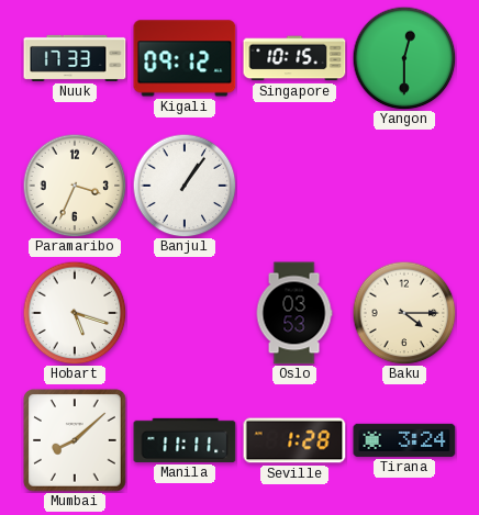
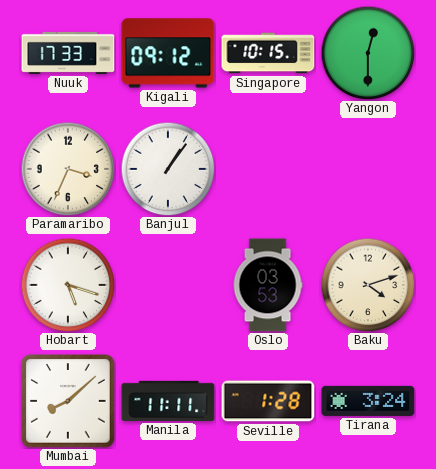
Baku: 4:15 -> 4:12 (368, 285)
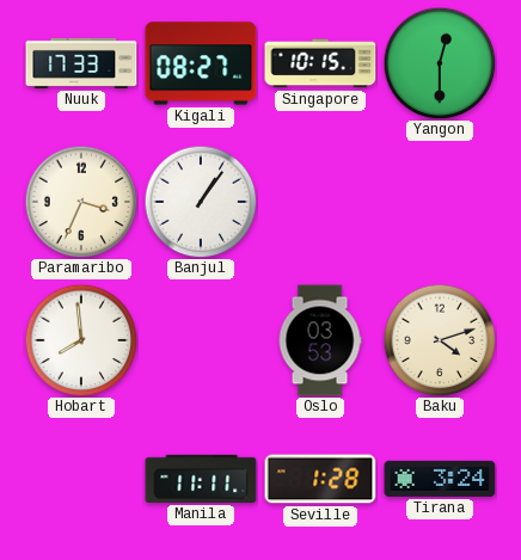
Kigali: 09:12 -> 08:27 (201, 63)
Hobart: 5:18 -> 7:59 (81, 340)
Mumbai: 8:08 -> none (68, 401)
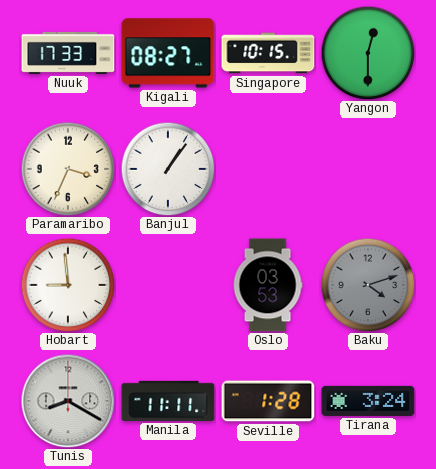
Hobart: 7:59 -> 8:59 (68, 285)
Baku dial: cream -> grey (368, 285)
Tunis: none -> 8:20 (68, 401)
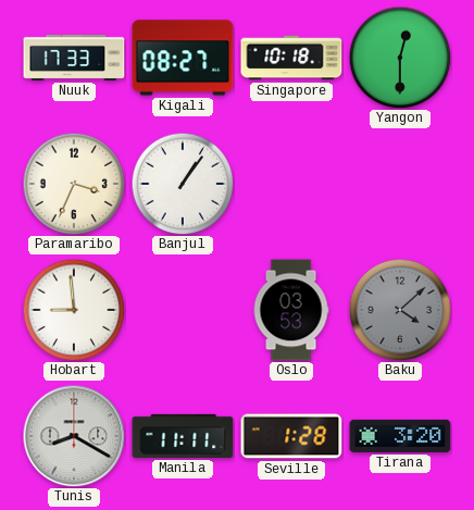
Singapore: 10:15 -> 10:18 (291, 58)
Baku: 4:12 -> 4:08 (400, 310)
Tirana: 3:24 -> 3:20 (400, 436)
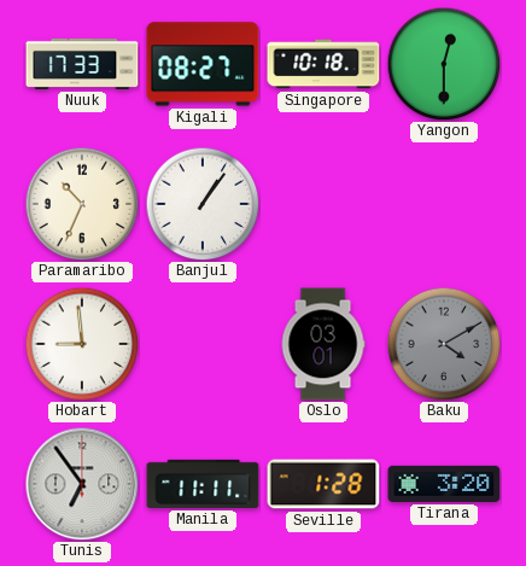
Paramaribo: 3:34 -> 10:34 (82, 204)
Oslo: 03:53 -> 03:01 (323, 344)
Baku: 4:08 -> 4:10 (444, 344)
Tunis: 8:20 -> 6:54 (82, 484)
